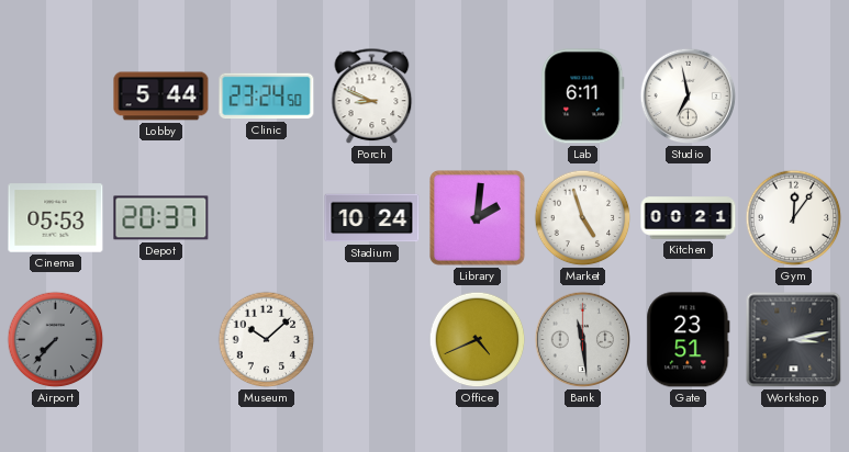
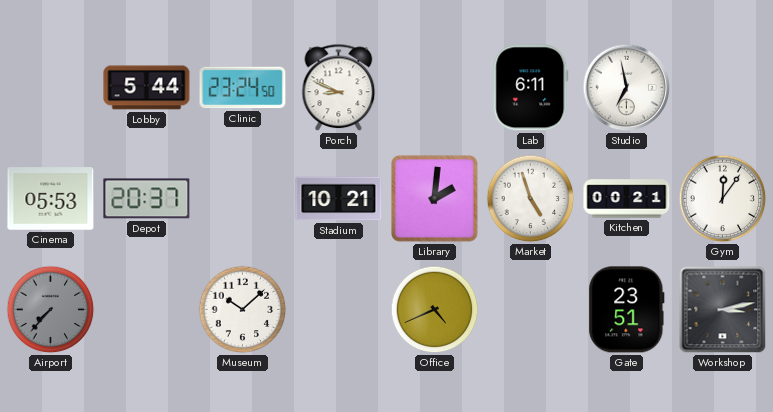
Stadium: 10:24 -> 10:21 (339, 199)
Bank: 11:29 -> none (583, 340)
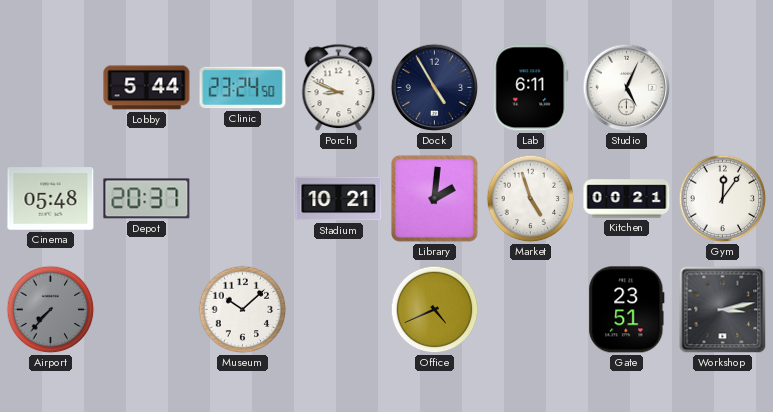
Dock: none -> 4:55 (435, 88)
Studio: 6:58 -> 5:04 (627, 88)
Cinema: 05:53 -> 05:48 (51, 199)
